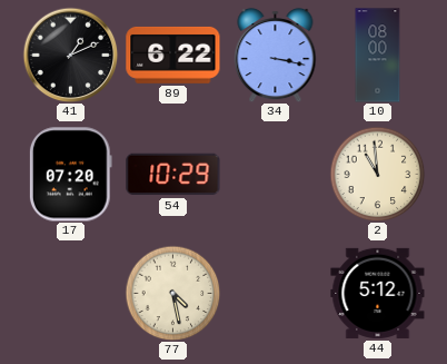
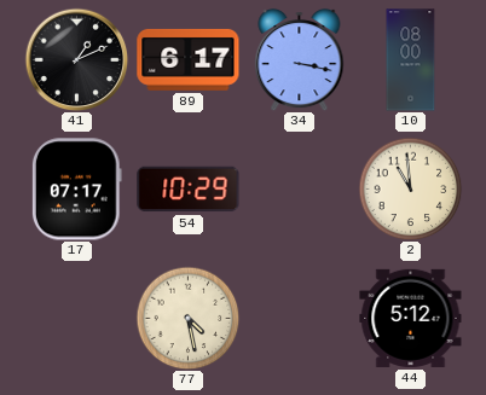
89: 6:22 -> 6:17 (189, 59)
17: 07:20 -> 07:17 (76, 190)
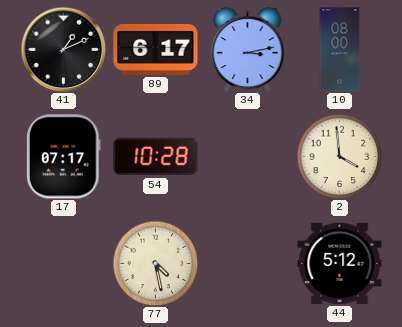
34: 3:17 -> 3:13 (248, 49)
54: 10:29 -> 10:28 (156, 157)
2: 10:59 -> 3:59 (339, 156)
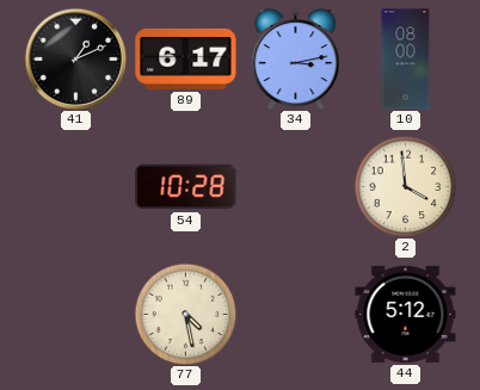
17: 07:17 -> none (63, 157)
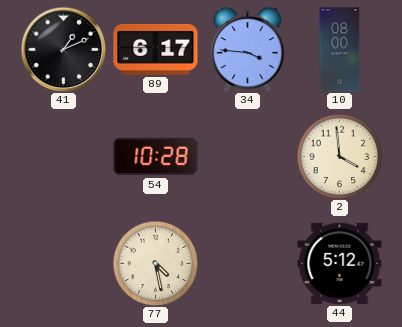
34: 3:13 -> 3:46 (248, 49)
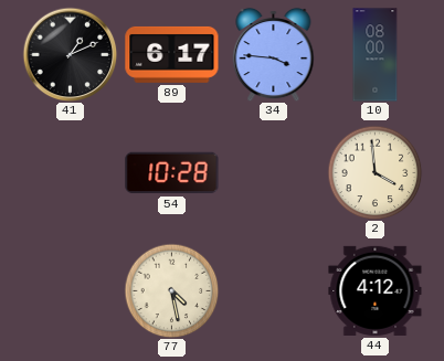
44: 5:12 -> 4:12 (376, 290)
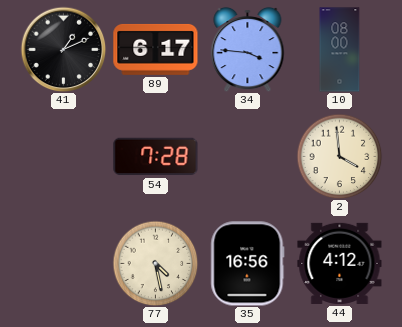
54: 10:28 -> 7:28 (156, 157)
35: none -> 16:56 (248, 264)
